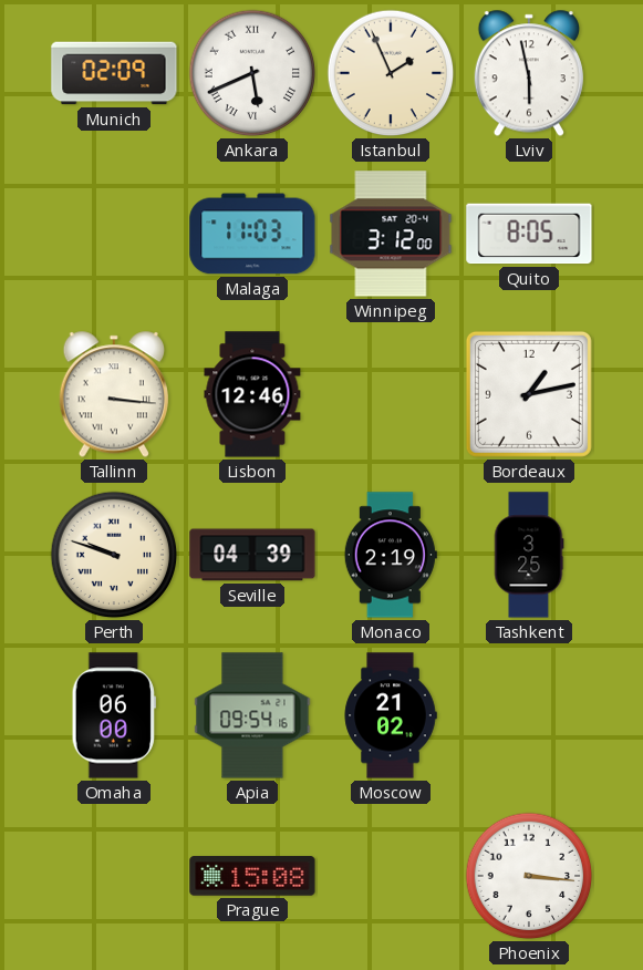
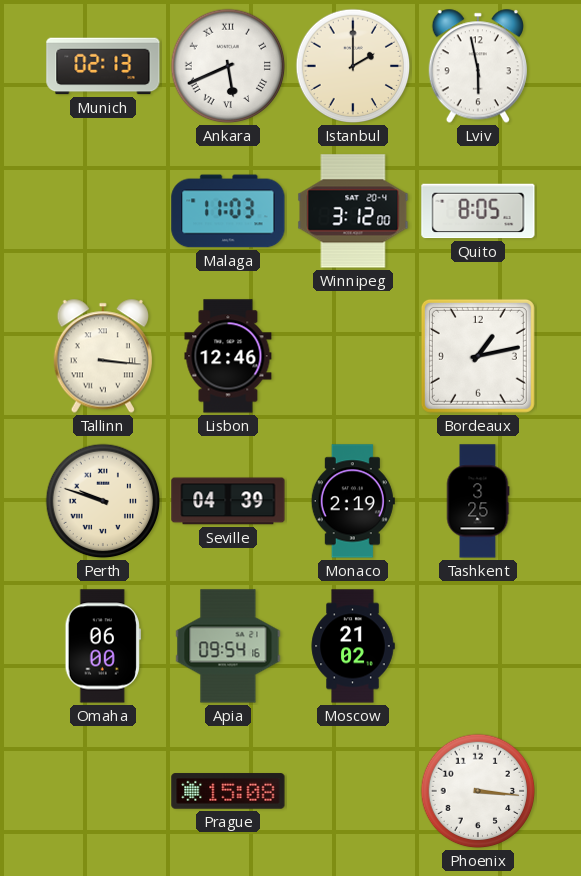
Munich: 02:09 -> 02:13 (103, 66)
Istanbul: 1:56 -> 2:00 (353, 66)
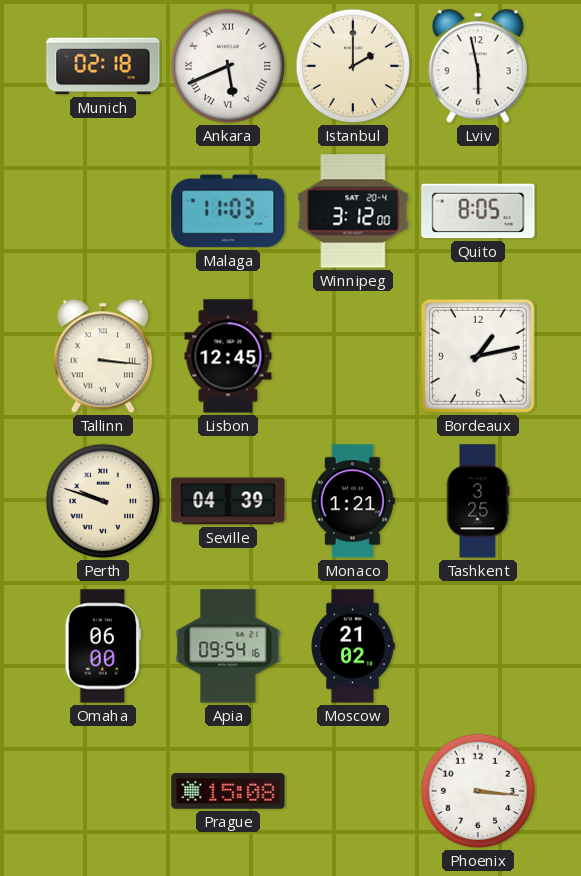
Munich: 02:13 -> 02:18 (103, 66)
Lisbon: 12:46 -> 12:45 (228, 356)
Monaco: 2:19 -> 1:21 (353, 501)
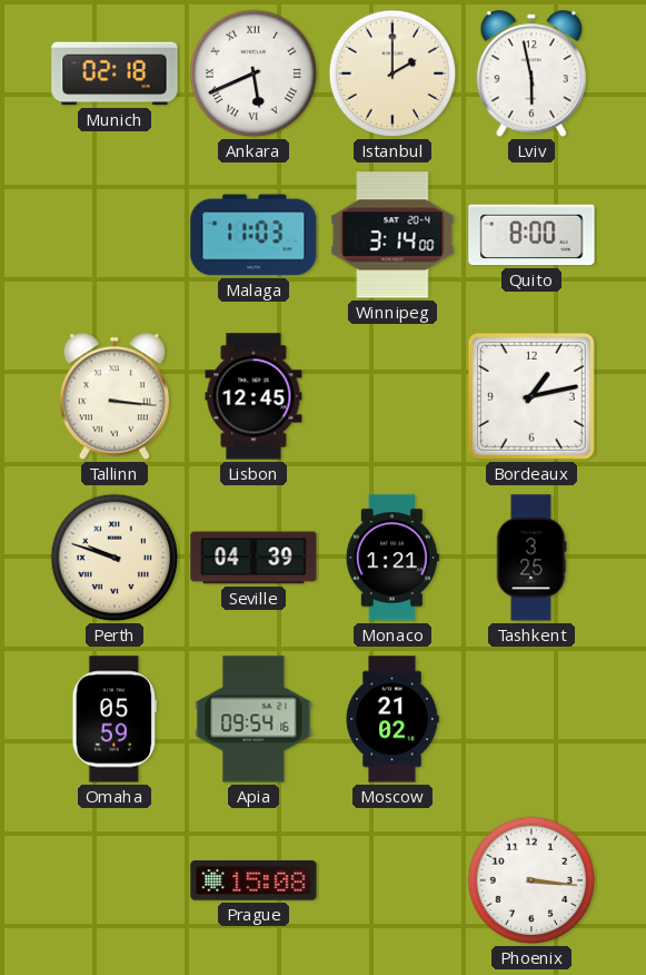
Winnipeg: 3:12 -> 3:14 (392, 235)
Quito: 8:05 -> 8:00 (531, 235)
Omaha: 06:00 -> 05:59 (115, 719)
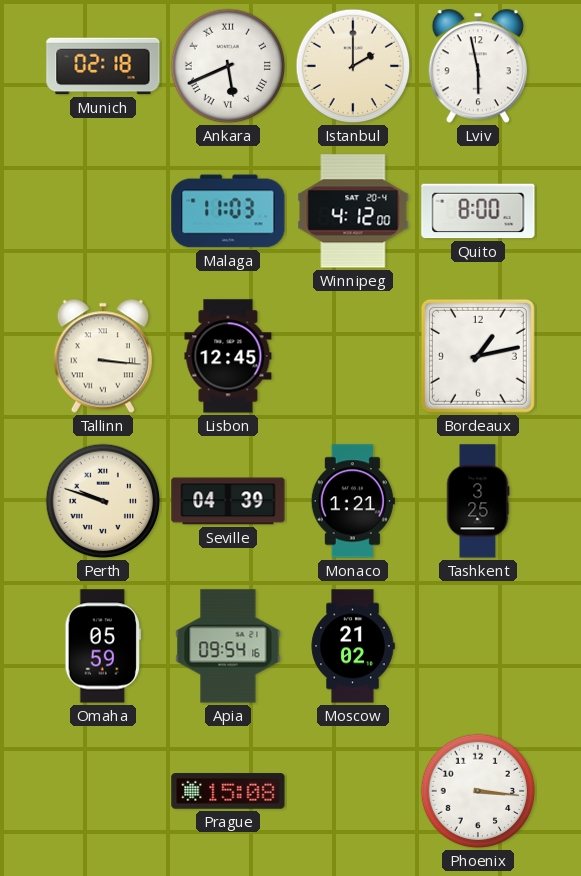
Winnipeg: 3:14 -> 4:12 (353, 211)
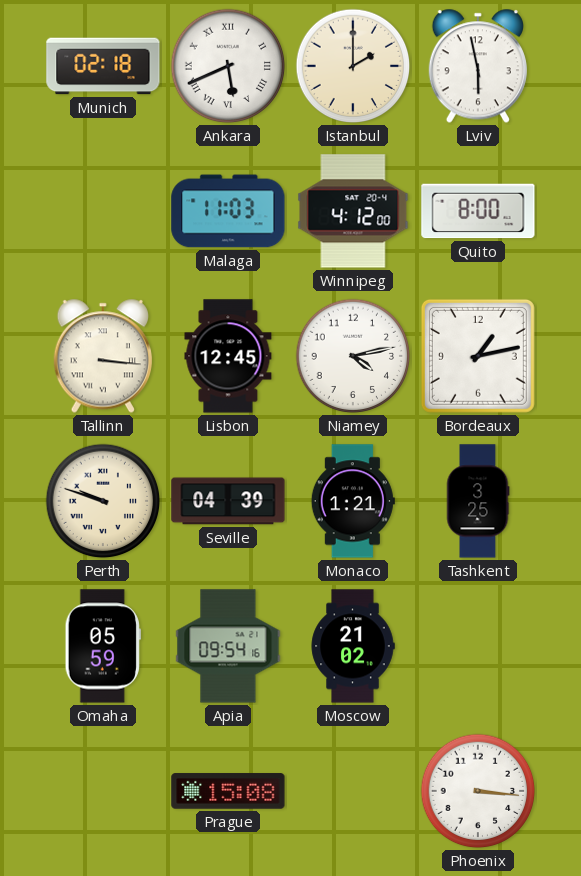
Niamey: none -> 4:13 (353, 356)
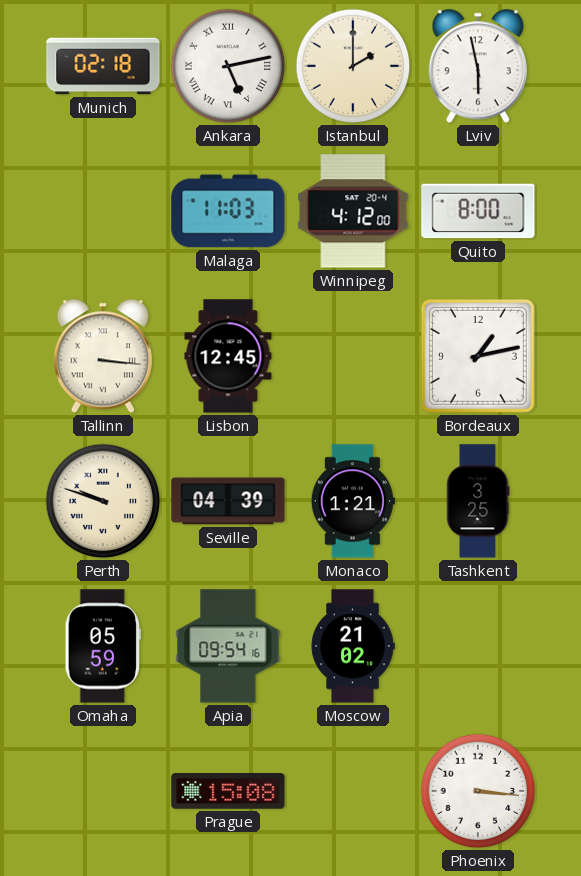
Ankara: 5:41 -> 5:13 (228, 66)
Niamey: 4:13 -> none (353, 356)
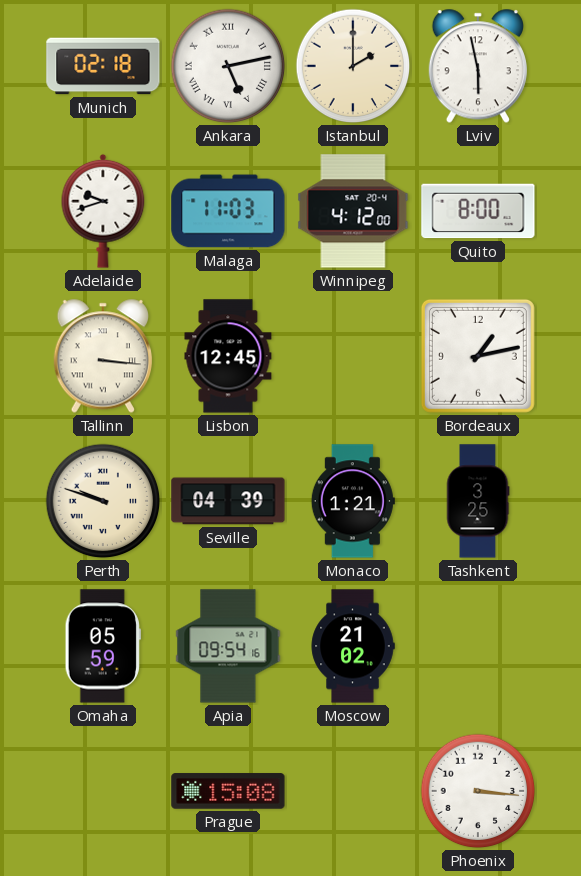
Adelaide: none -> 9:42 (103, 211)
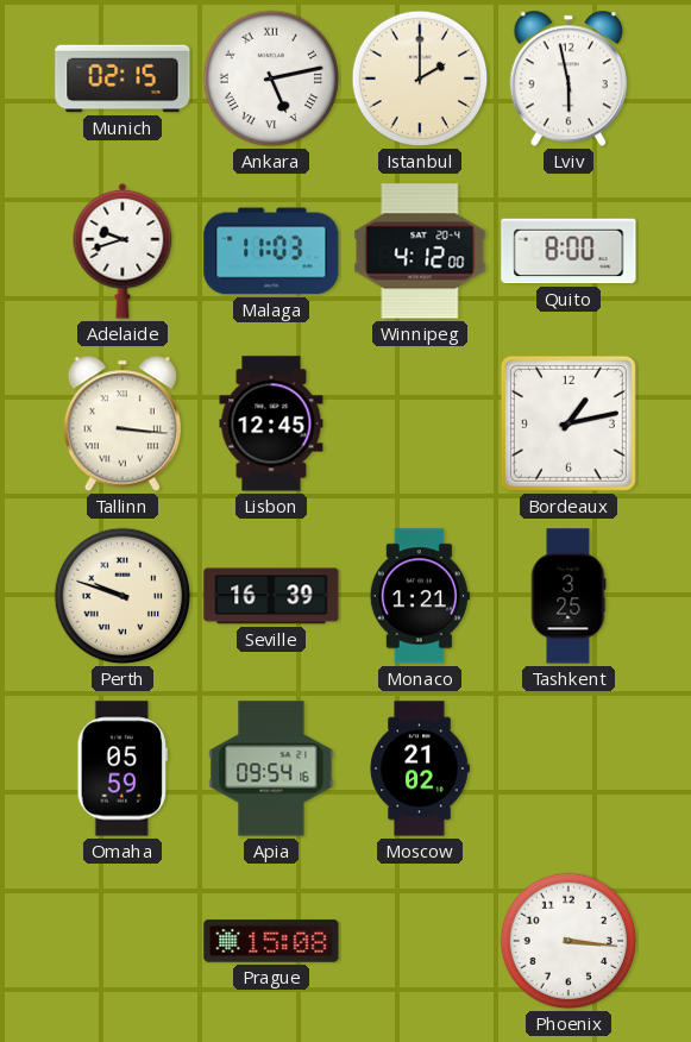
Munich: 02:18 -> 02:15 (123, 79)
Seville: 04:39 -> 16:39 (271, 596)
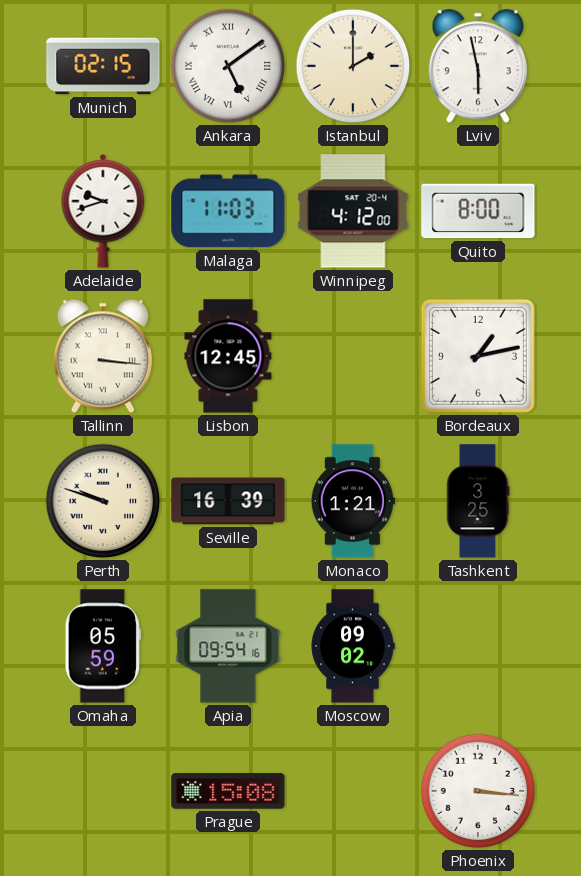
Ankara: 5:13 -> 5:09 (228, 66)
Moscow: 21:02 -> 09:02 (353, 646)
